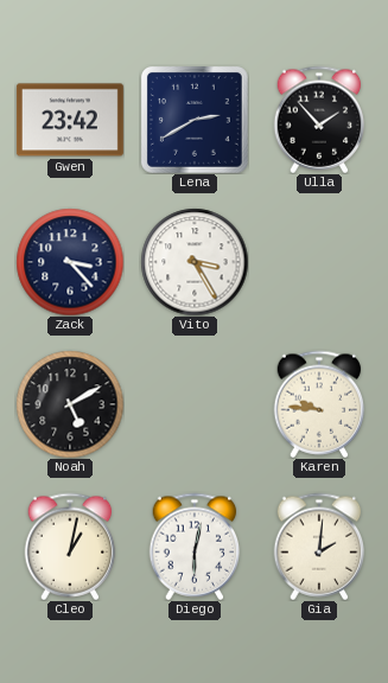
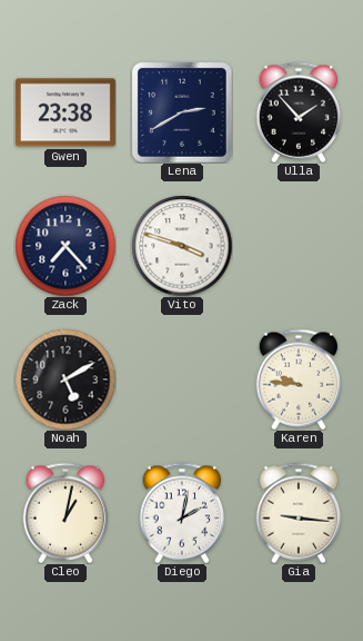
Gwen: 23:42 -> 23:38 (65, 112)
Zack: 3:23 -> 7:23 (65, 246)
Vito: 3:25 -> 3:48 (182, 246)
Diego: 6:02 -> 2:02 (182, 513)
Gia: 2:01 -> 9:16 (299, 513)
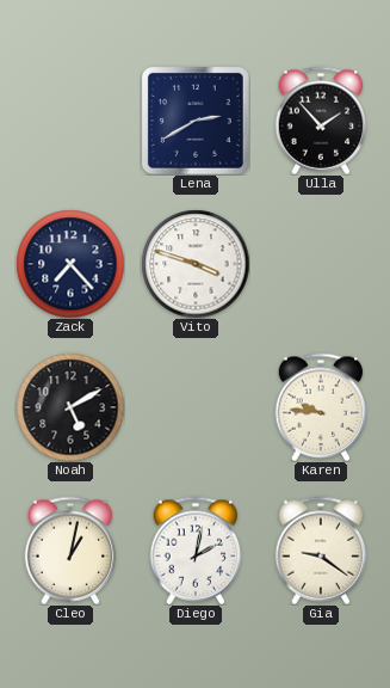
Gwen: 23:38 -> none (65, 112)
Gia: 9:16 -> 9:21 (321, 551)
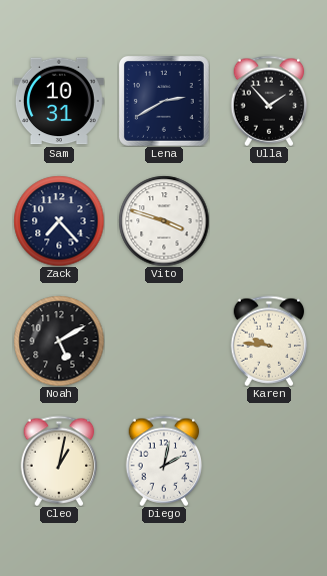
Sam: none -> 10:31 (59, 101)
Gia: 9:21 -> none (321, 551)
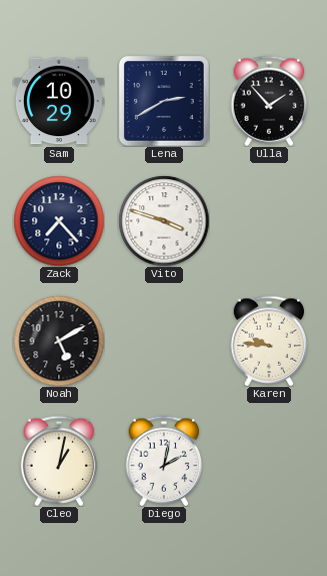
Sam: 10:31 -> 10:29 (59, 101)
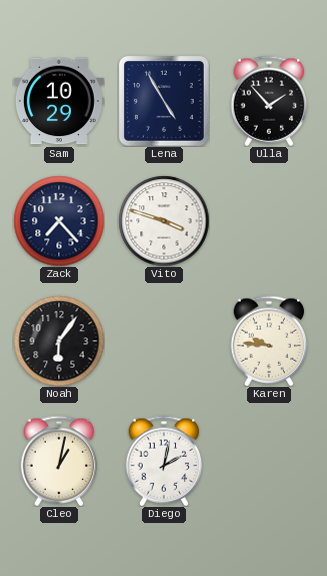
Lena: 2:40 -> 4:55 (164, 101)
Noah: 5:10 -> 6:06 (59, 341)
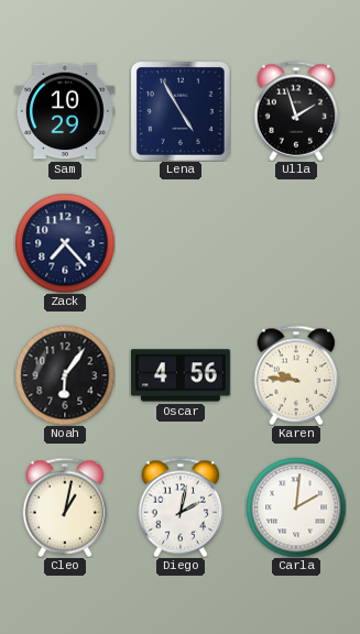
Ulla: 1:53 -> 1:57 (296, 111)
Vito: 3:48 -> none (164, 221)
Oscar: none -> 4:56 (181, 375)
Carla: none -> 2:01 (296, 507)
